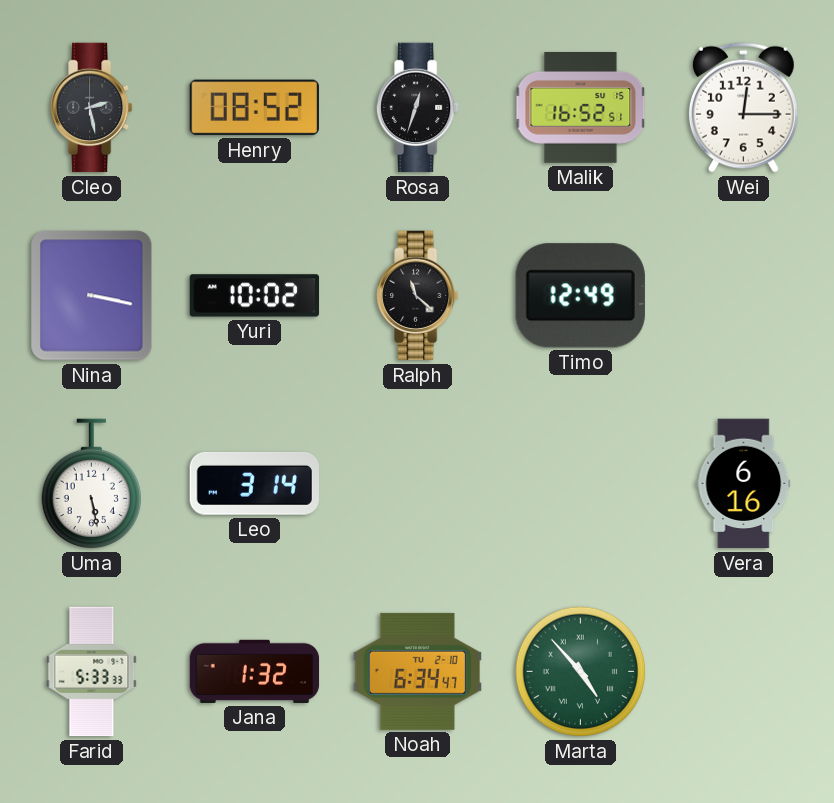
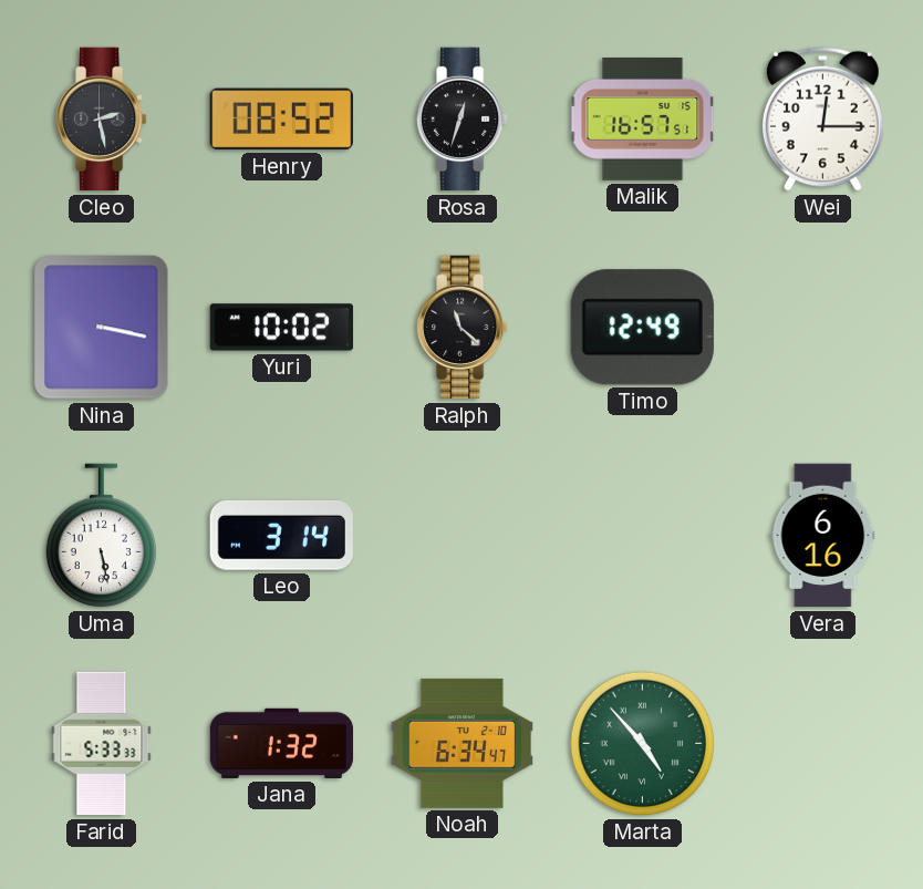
Malik: 16:52 -> 16:57 (643, 120)
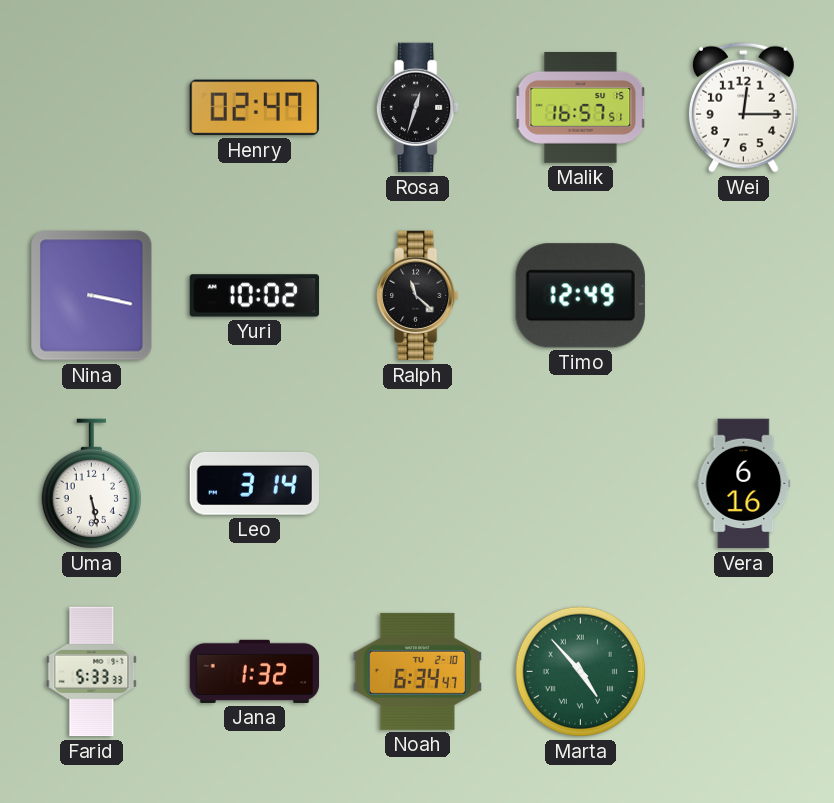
Cleo: 2:28 -> none (102, 120)
Henry: 08:52 -> 02:47 (254, 108)
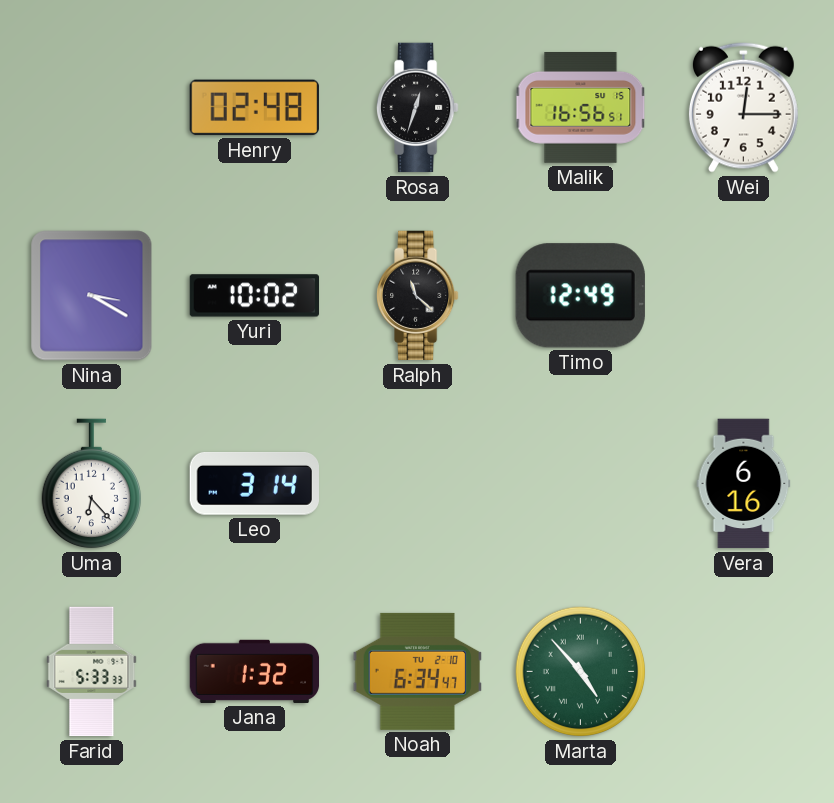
Henry: 02:47 -> 02:48 (254, 108)
Malik: 16:57 -> 16:56 (581, 108)
Nina: 3:17 -> 3:20 (92, 296)
Uma: 5:28 -> 6:23 (91, 484)
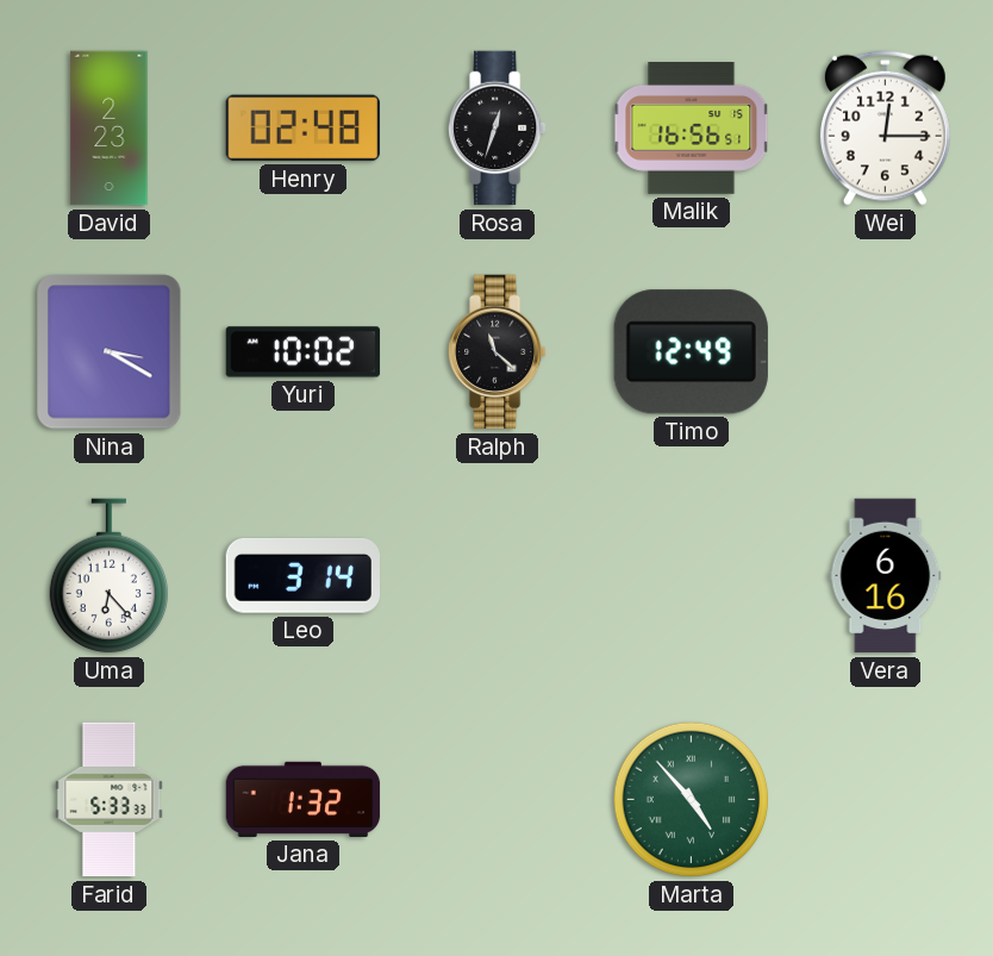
David: none -> 2:23 (110, 129)
Noah: 6:34 -> none (417, 671)
